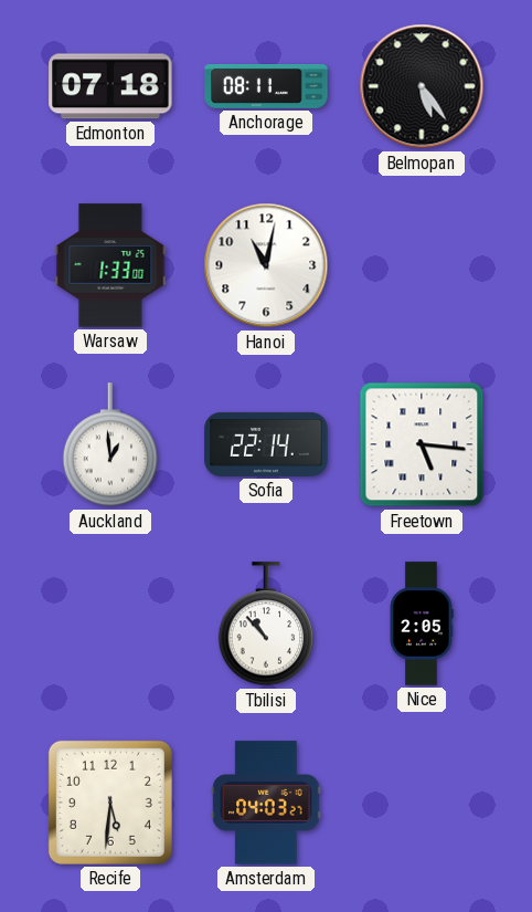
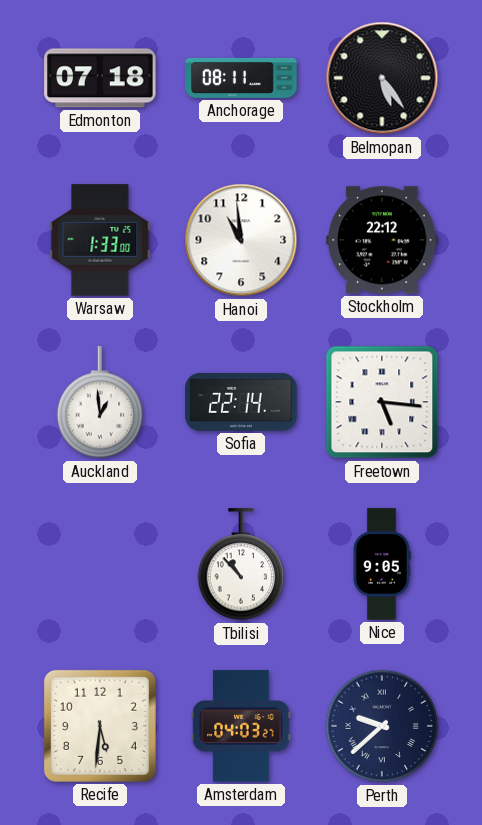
Hanoi: 11:02 -> 10:59 (241, 240)
Stockholm: none -> 22:12 (382, 240)
Nice: 2:05 -> 9:05 (382, 564)
Perth: none -> 9:38 (382, 726)
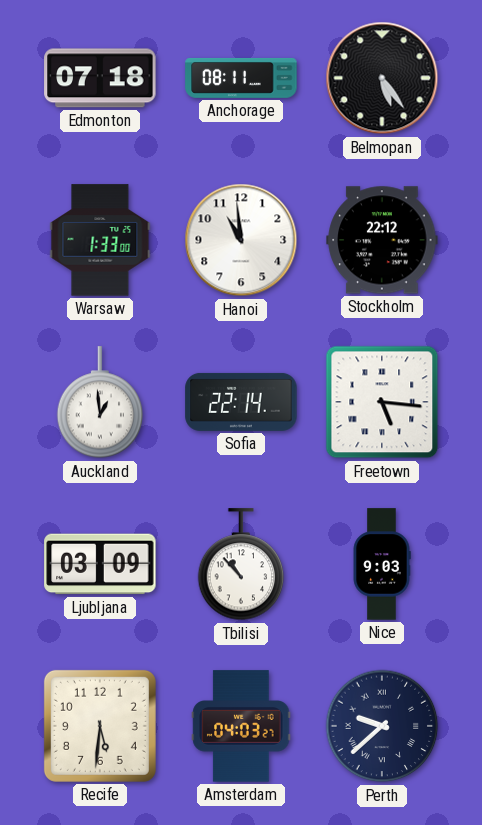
Ljubljana: none -> 03:09 (100, 564)
Nice: 9:05 -> 9:03 (382, 564)
